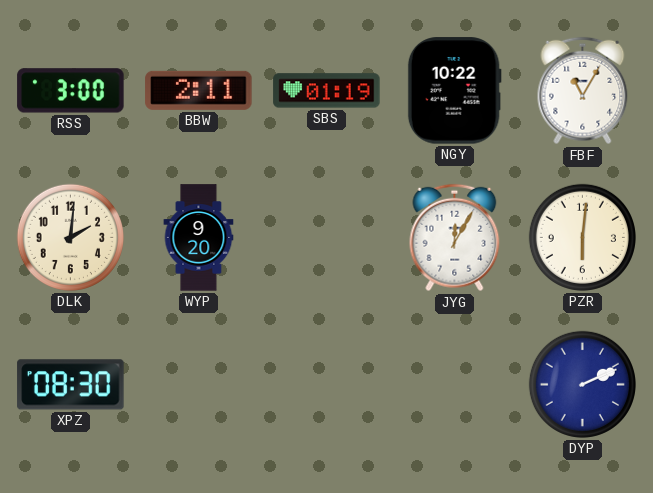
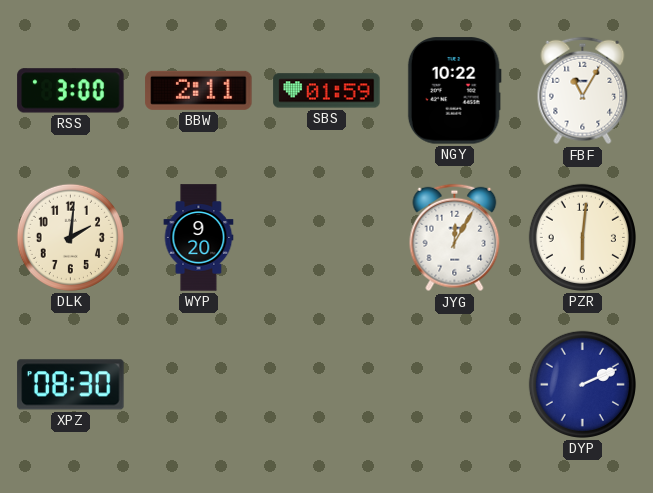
SBS: 01:19 -> 01:59 (327, 91)
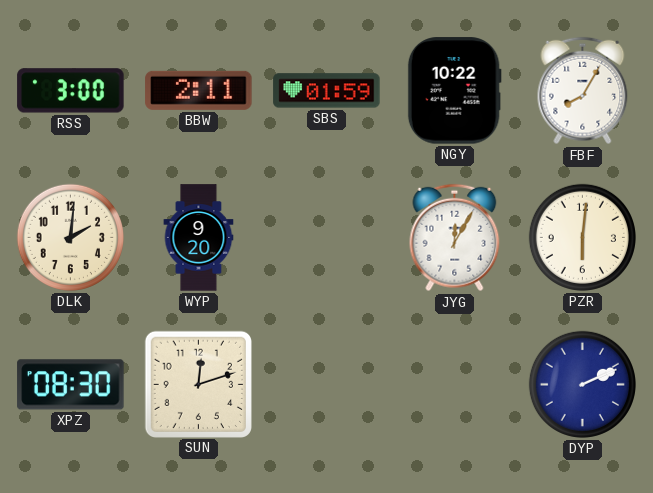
FBF: 11:05 -> 8:05 (583, 91)
SUN: none -> 12:12 (198, 384)
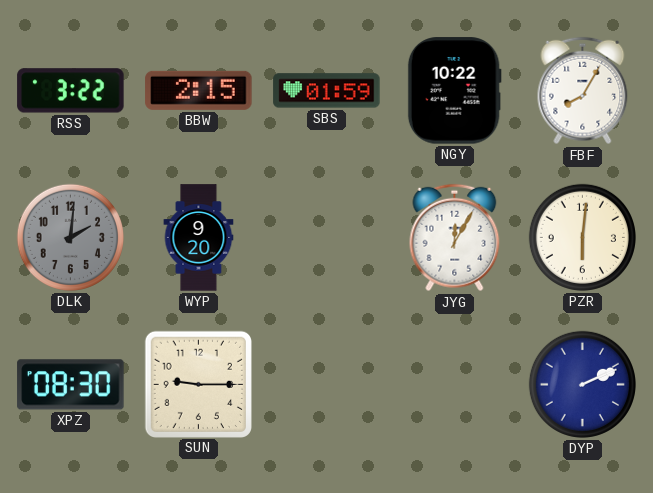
RSS: 3:00 -> 3:22 (71, 91)
BBW: 2:11 -> 2:15 (199, 90)
DLK dial: cream -> grey (70, 237)
SUN: 12:12 -> 9:15 (198, 384)
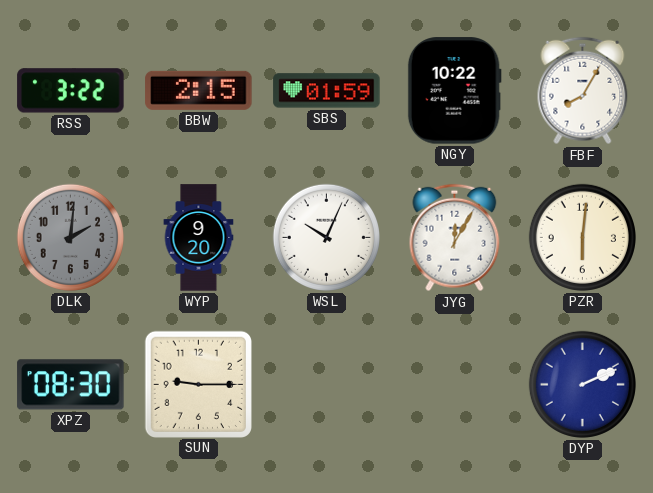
WSL: none -> 10:04 (326, 237)
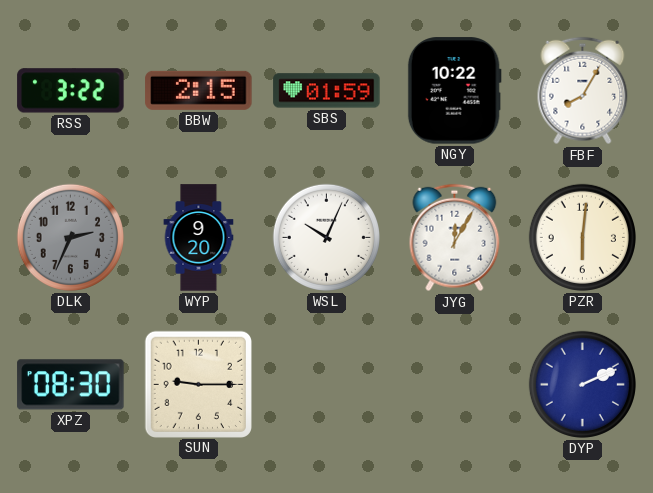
DLK: 2:01 -> 2:34 (70, 237)
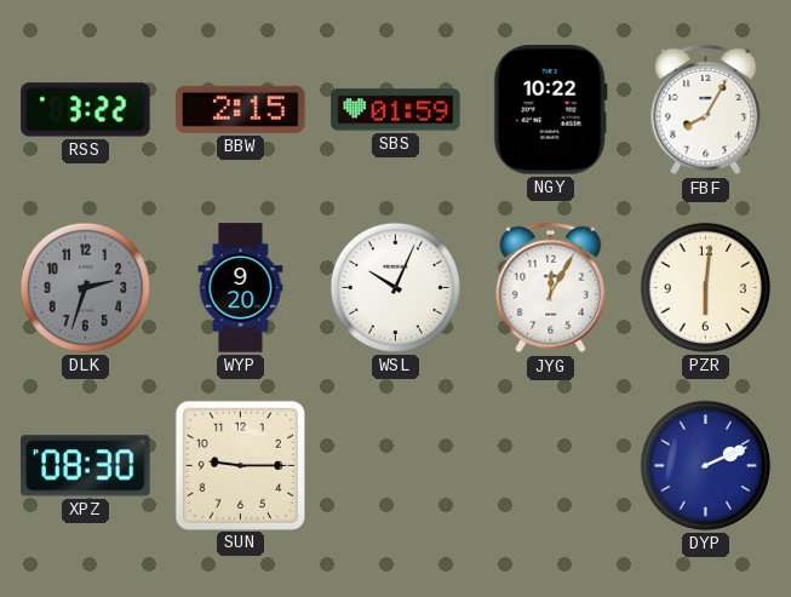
DLK: 2:34 -> 2:33 (85, 287)
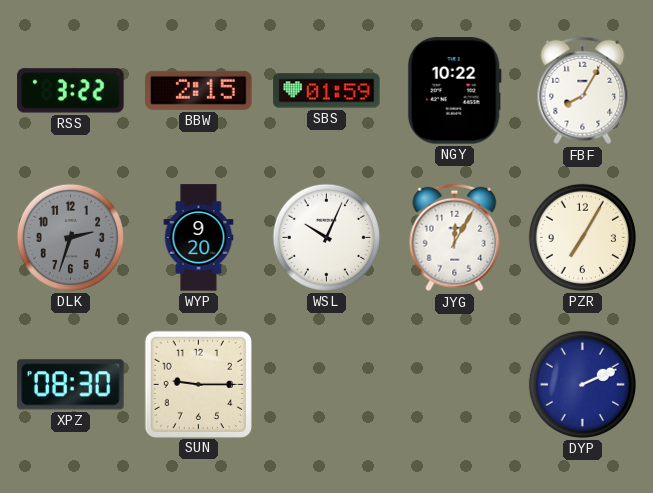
PZR: 6:01 -> 7:05 (582, 237)
